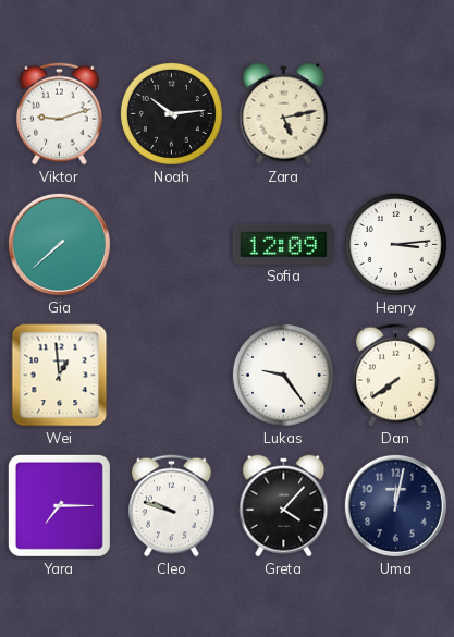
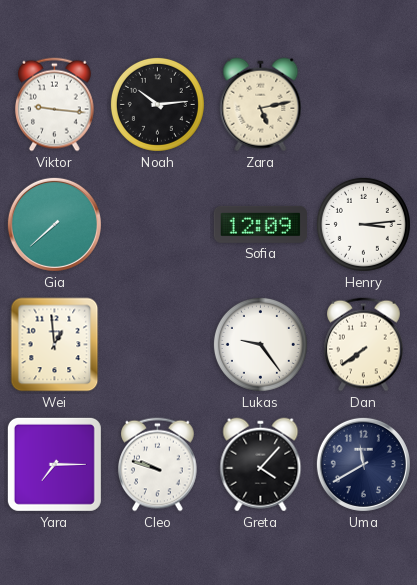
Viktor: 9:12 -> 9:16 (55, 105)
Uma: 12:02 -> 11:40 (363, 464)
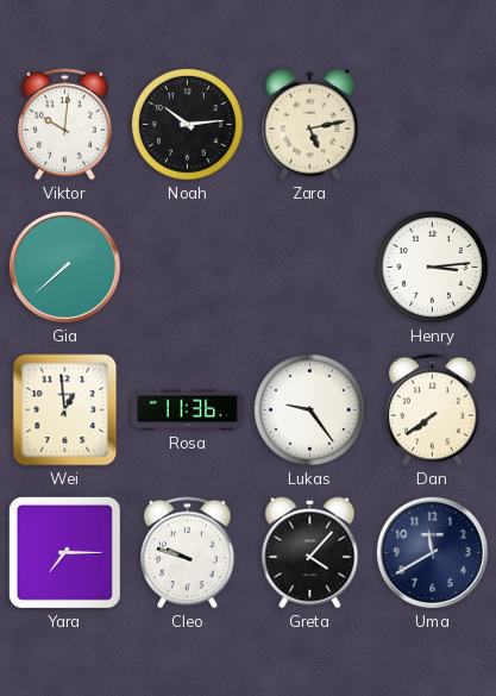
Viktor: 9:16 -> 10:01 (65, 125)
Sofia: 12:09 -> none (260, 224)
Rosa: none -> 11:36 (187, 410)
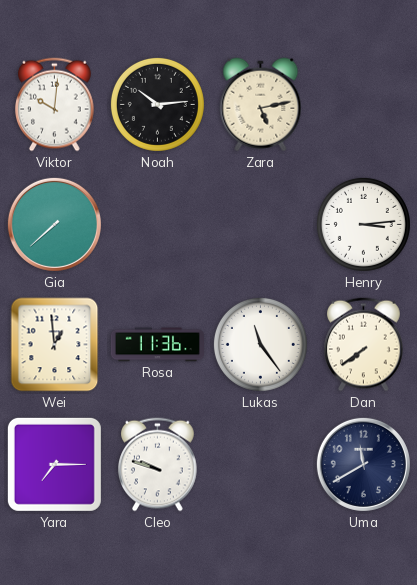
Lukas: 9:24 -> 11:24 (260, 344)
Greta: 4:07 -> none (310, 553)
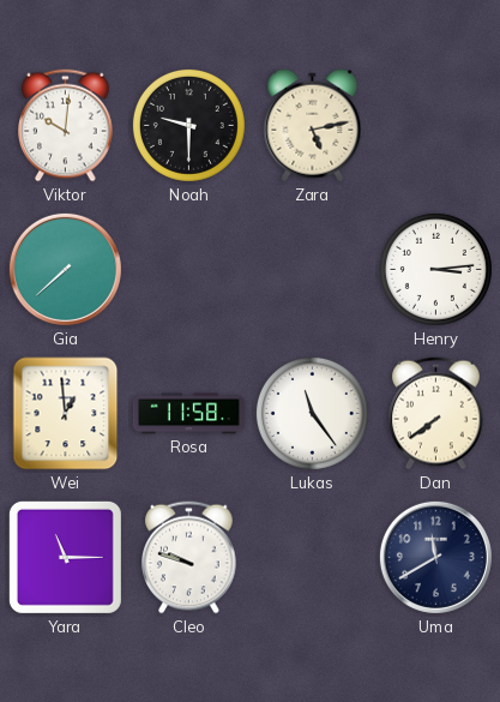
Noah: 10:14 -> 9:30 (188, 125)
Rosa: 11:36 -> 11:58 (188, 414)
Yara: 7:15 -> 11:15 (65, 557)
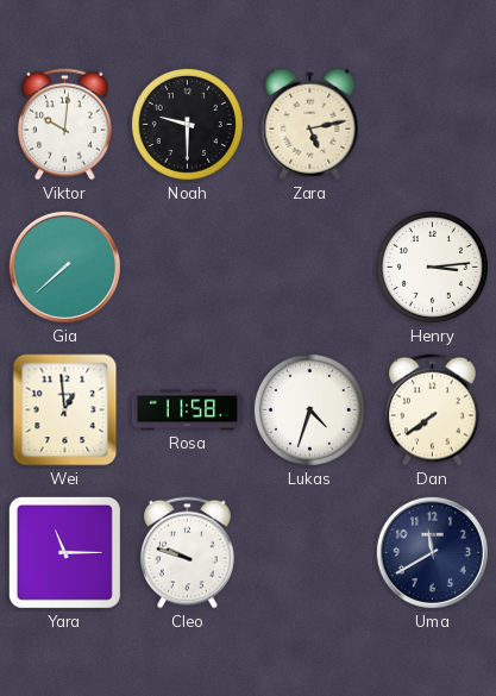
Lukas: 11:24 -> 4:33 (309, 409)
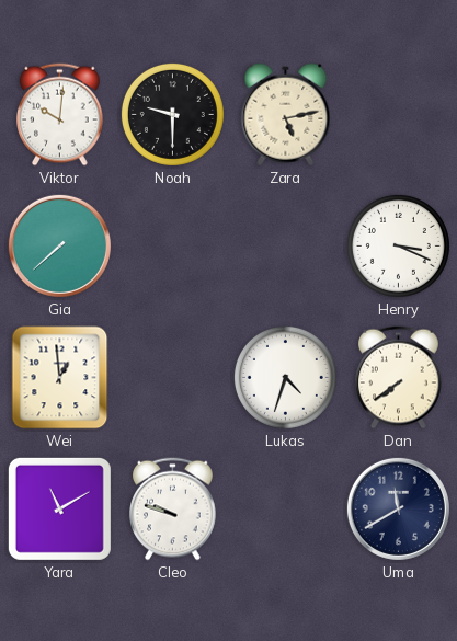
Henry: 3:14 -> 3:19 (398, 245)
Rosa: 11:58 -> none (187, 410)
Yara: 11:15 -> 11:10 (59, 508)
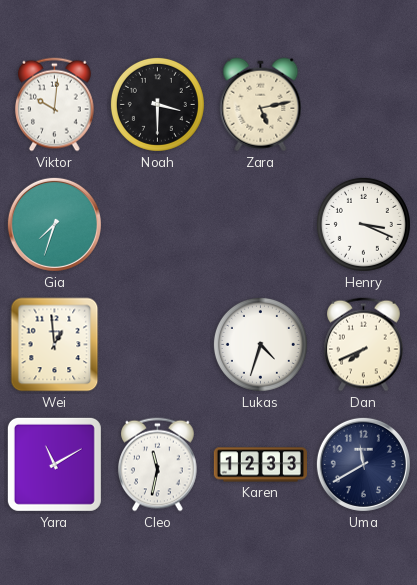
Noah: 9:30 -> 3:30 (157, 104)
Gia: 7:38 -> 7:33 (54, 224)
Dan: 7:39 -> 7:41 (364, 345)
Cleo: 9:48 -> 11:32 (158, 465)
Karen: none -> 12:33 (260, 465)
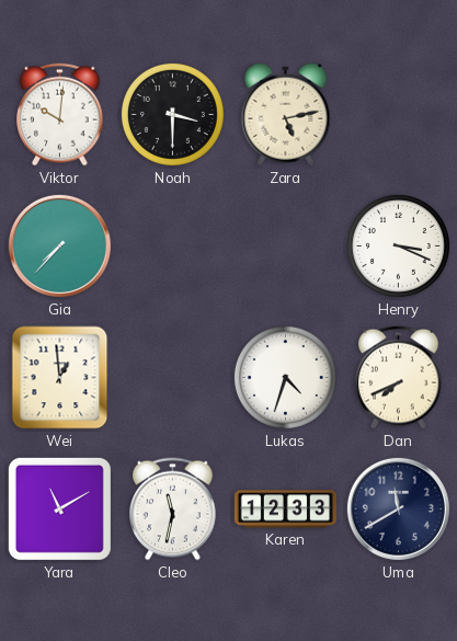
Gia: 7:33 -> 7:37 (59, 245)
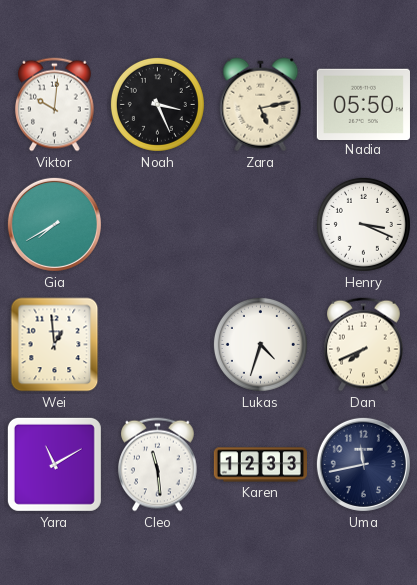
Noah: 3:30 -> 3:26 (157, 104)
Nadia: none -> 05:50 (363, 104)
Gia: 7:37 -> 7:40 (54, 224)
Cleo: 11:32 -> 11:29 (158, 465)
Uma: 11:40 -> 11:43 (363, 464)
